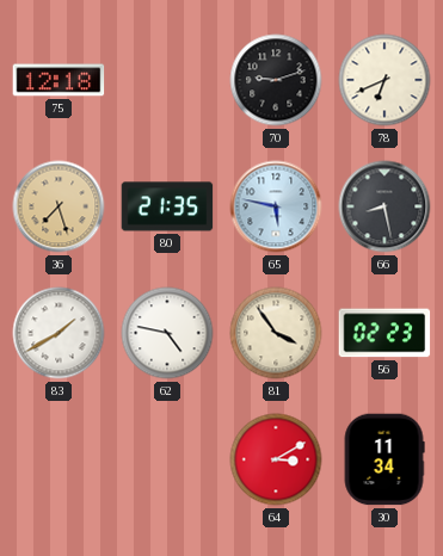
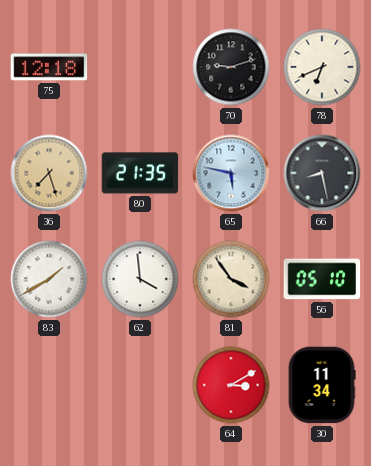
62: 4:47 -> 3:59 (140, 279)
56: 02:23 -> 05:10 (322, 279)
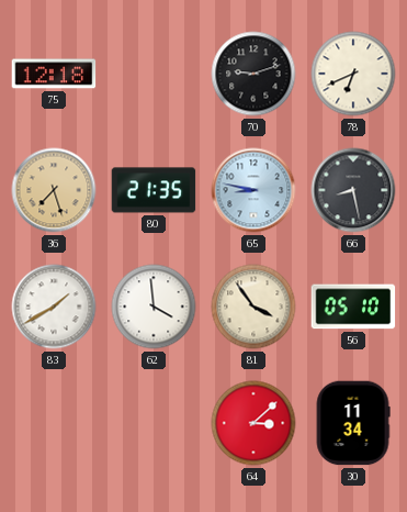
65: 5:47 -> 8:47 (253, 190)
64: 3:10 -> 3:08 (253, 423)
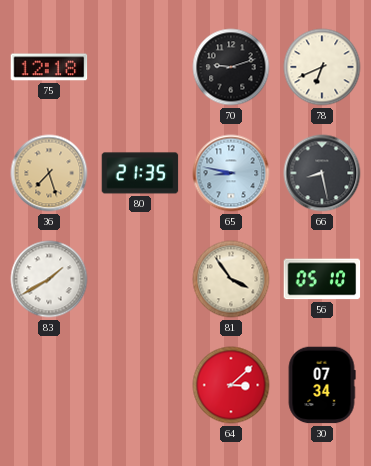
62: 3:59 -> none (154, 307)
30: 11:34 -> 07:34 (322, 385)
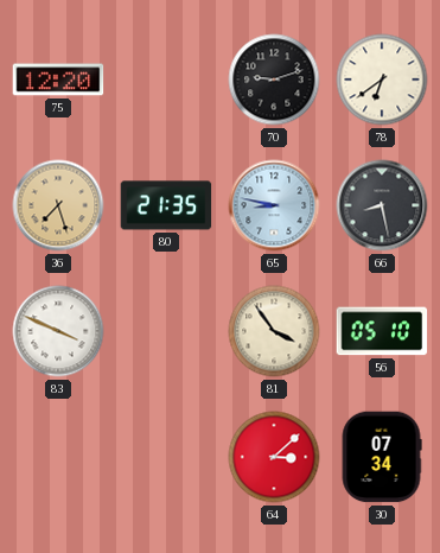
75: 12:18 -> 12:20 (58, 80)
78: 6:41 -> 6:39 (382, 80)
83: 1:40 -> 3:49 (58, 331)
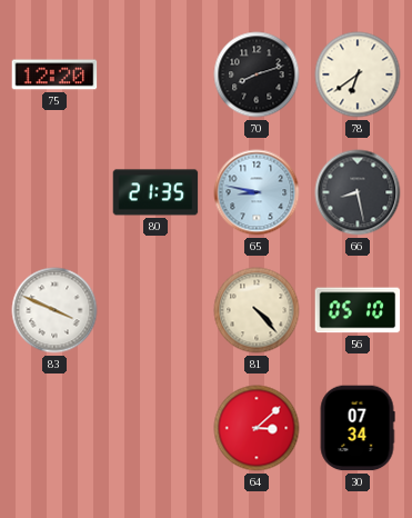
70: 9:12 -> 8:12 (257, 74)
36: 7:27 -> none (58, 205)
81: 3:54 -> 4:23 (257, 310)
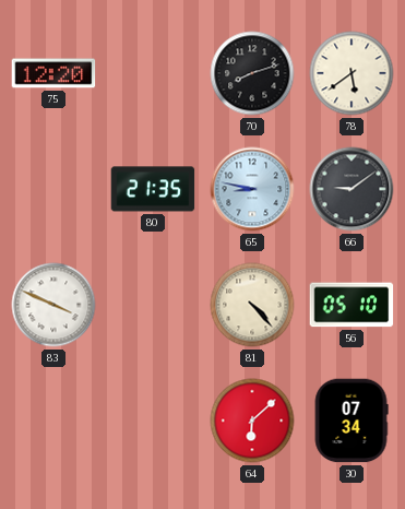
78: 6:39 -> 5:39 (352, 73)
66: 8:28 -> 9:09 (352, 189)
64: 3:08 -> 6:08 (252, 421)
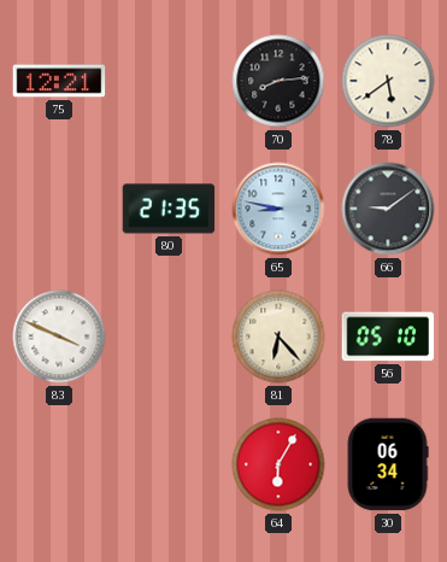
75: 12:20 -> 12:21 (59, 81)
70: 8:12 -> 8:14 (278, 81)
81: 4:23 -> 6:23 (278, 336)
64: 6:08 -> 6:05 (278, 464)
30: 07:34 -> 06:34 (388, 464)
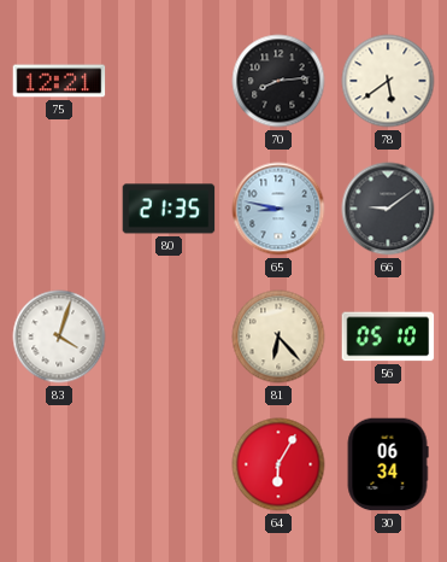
83: 3:49 -> 4:03 (59, 336)
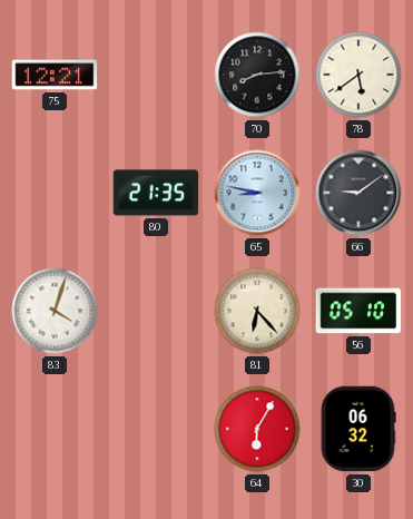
30: 06:34 -> 06:32 (358, 429)
